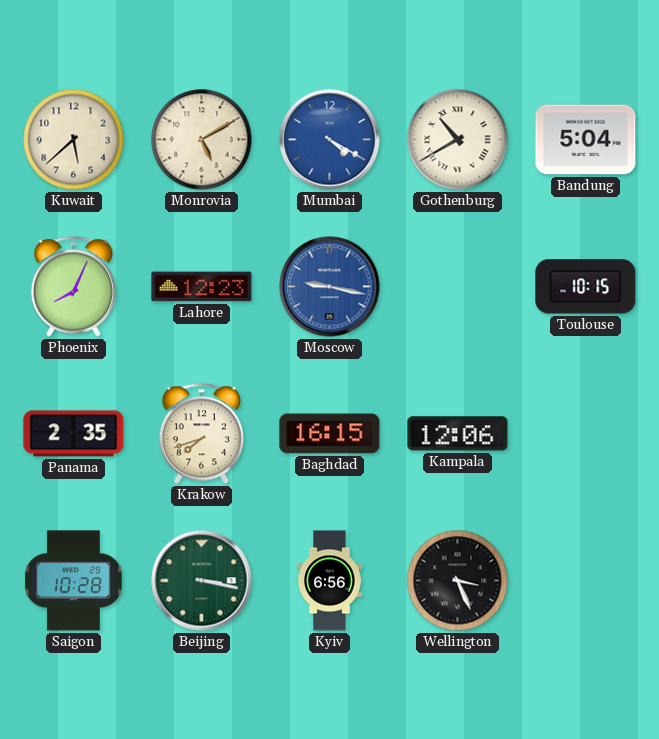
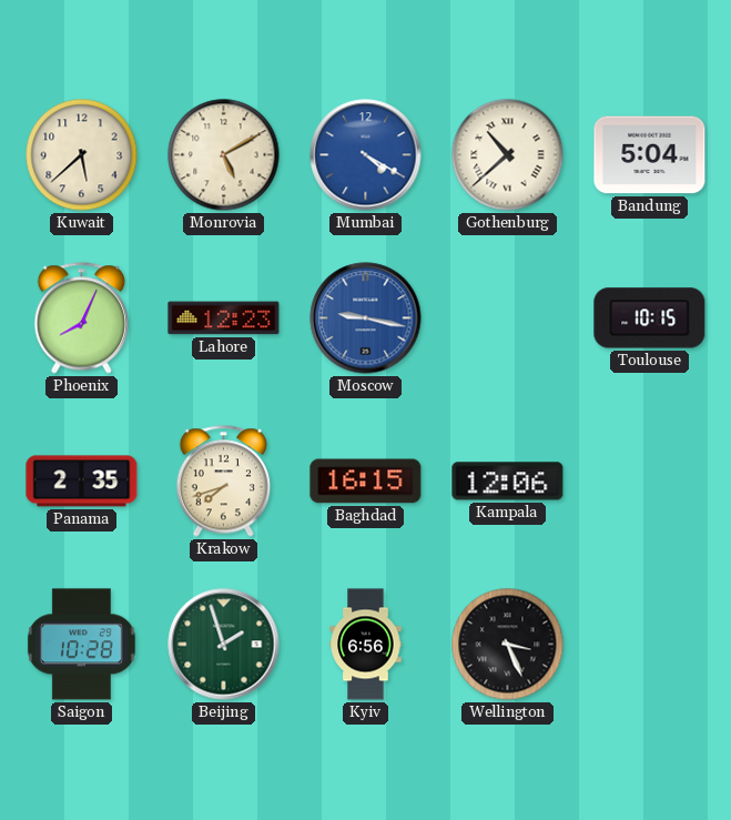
Gothenburg: 10:40 -> 10:38 (508, 155)
Beijing: 3:17 -> 1:57 (224, 645)
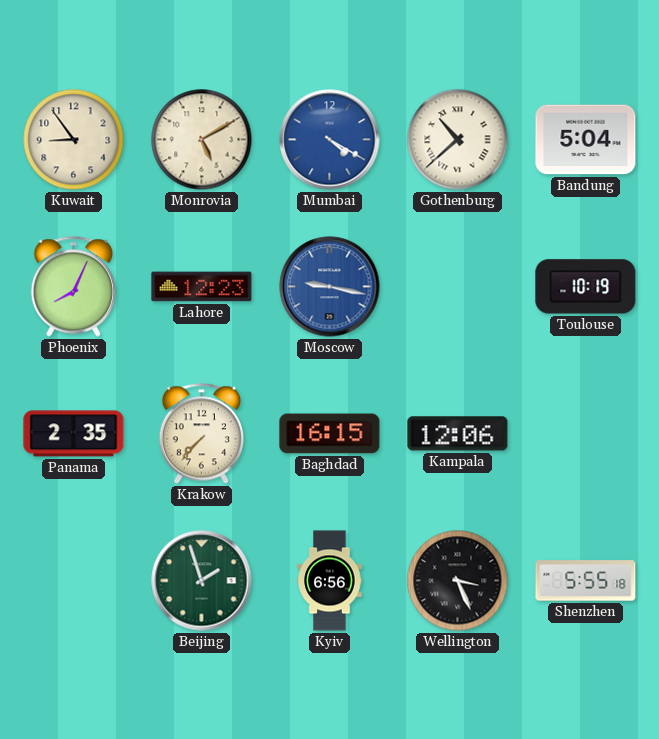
Kuwait: 5:38 -> 8:54 (74, 140)
Toulouse: 10:15 -> 10:19 (586, 287)
Krakow: 7:42 -> 7:37 (201, 434)
Saigon: 10:28 -> none (81, 645)
Shenzhen: none -> 5:55 (586, 581)
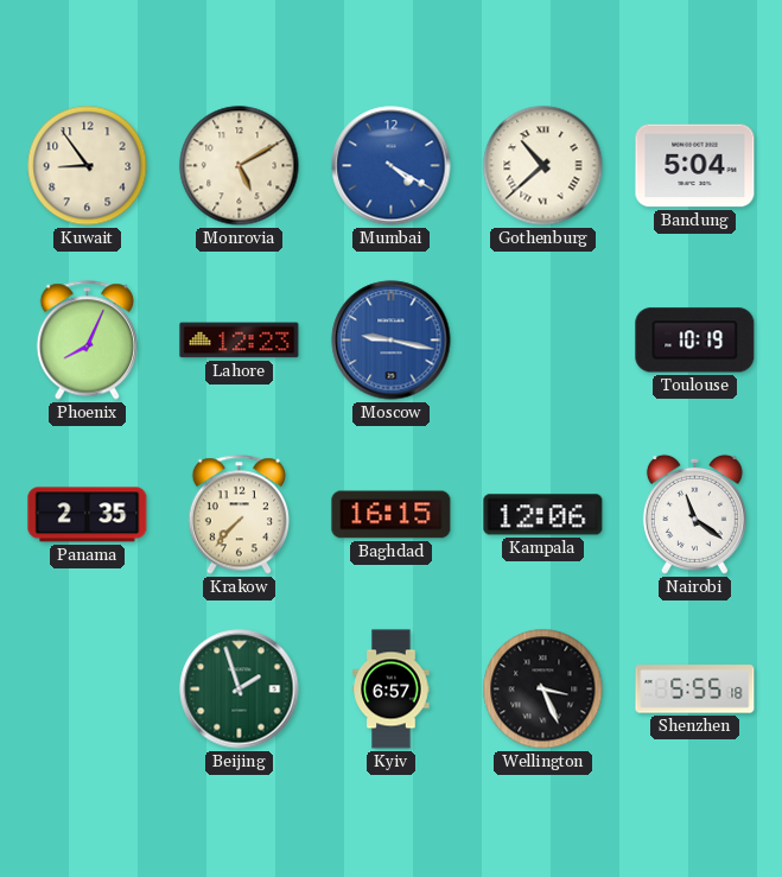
Nairobi: none -> 11:21 (694, 514)
Kyiv: 6:56 -> 6:57 (392, 689)
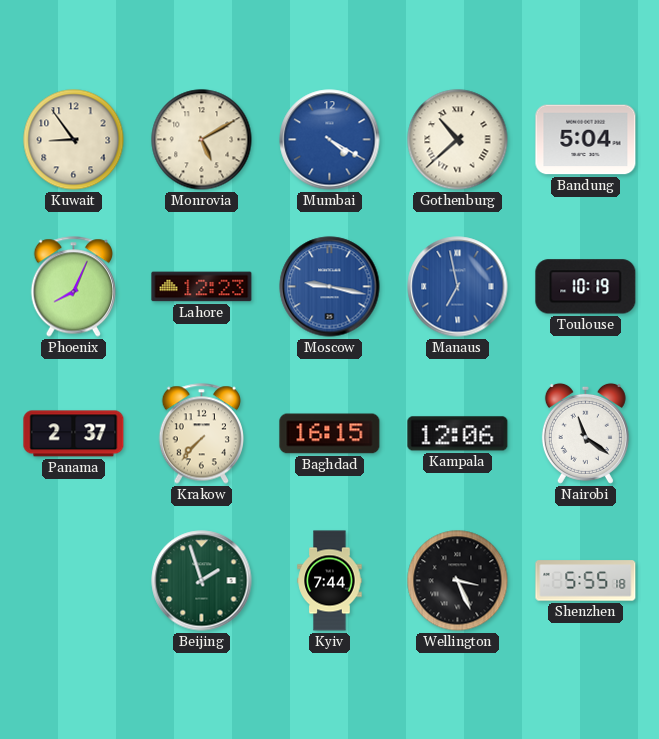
Manaus: none -> 6:58 (458, 287)
Panama: 2:35 -> 2:37 (74, 434)
Kyiv: 6:57 -> 7:44 (330, 581)
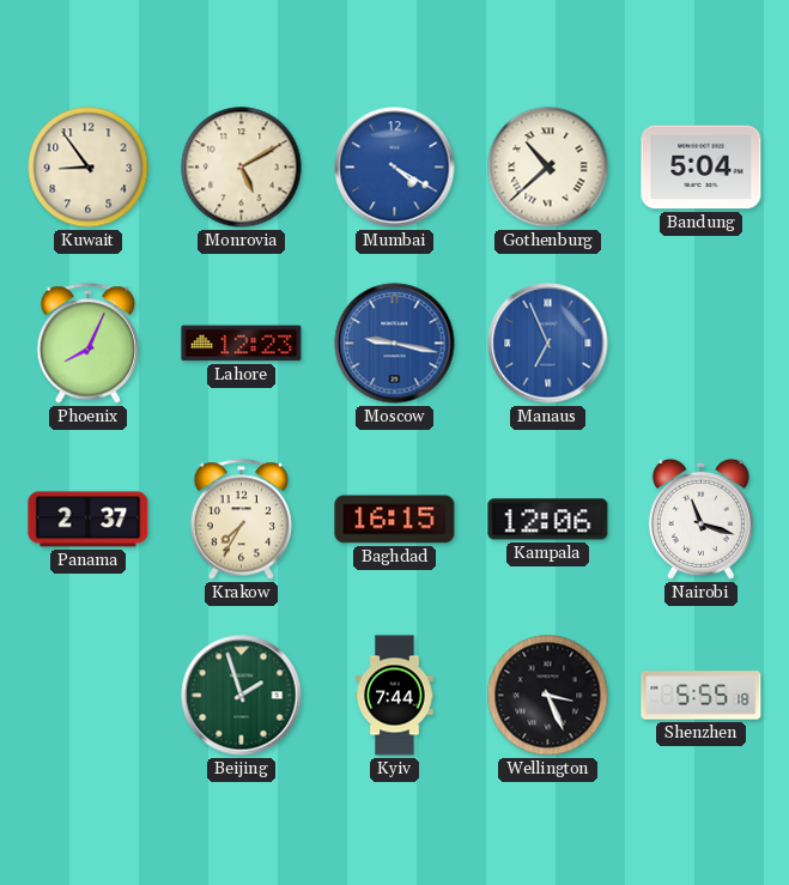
Manaus: 6:58 -> 6:56 (548, 344)
Toulouse: 10:19 -> none (586, 287)
Krakow: 7:37 -> 7:35 (241, 520)
Nairobi: 11:21 -> 11:18 (700, 519)
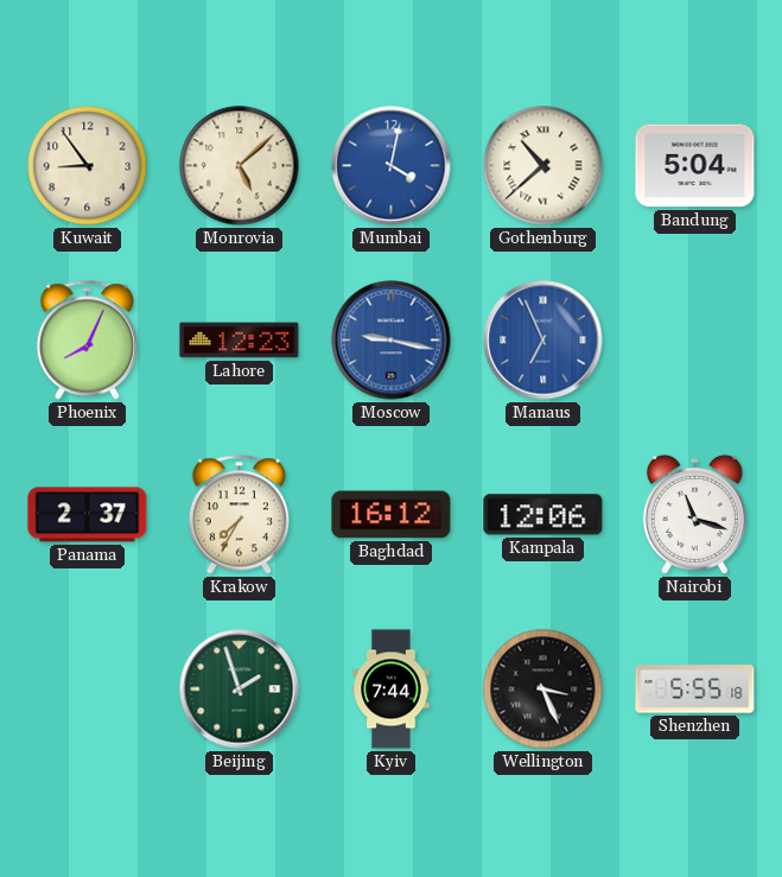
Monrovia: 5:10 -> 5:08 (240, 166)
Mumbai: 4:20 -> 4:02 (392, 166)
Baghdad: 16:15 -> 16:12 (392, 515)
